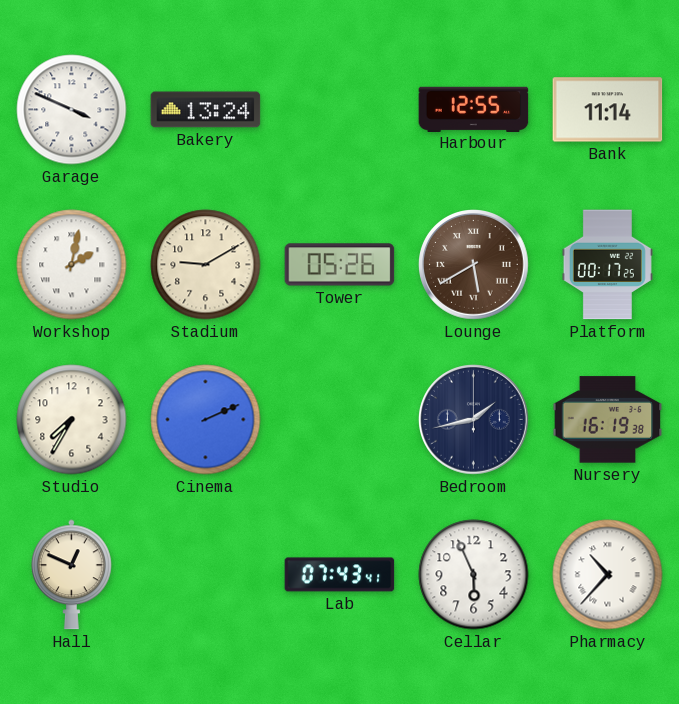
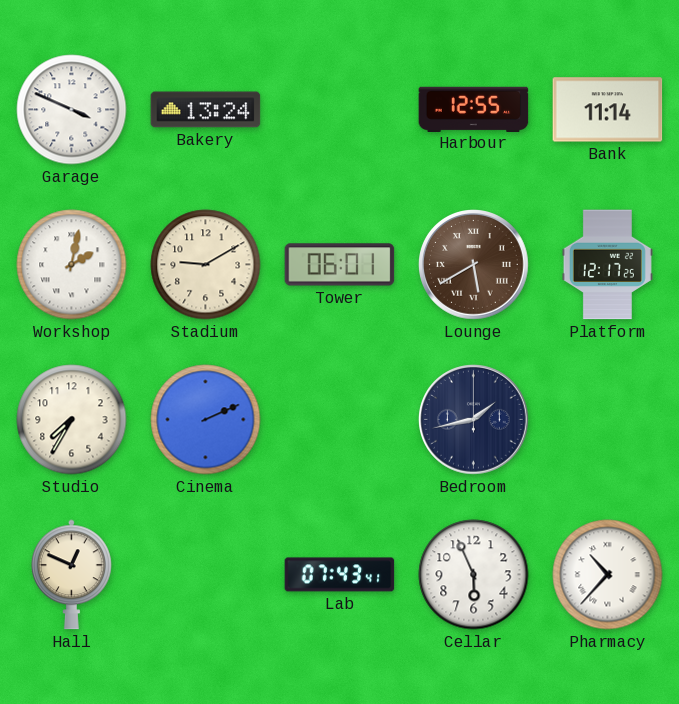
Tower: 05:26 -> 06:01 (340, 265)
Platform: 00:17 -> 12:17 (607, 265)
Nursery: 16:19 -> none (608, 420)
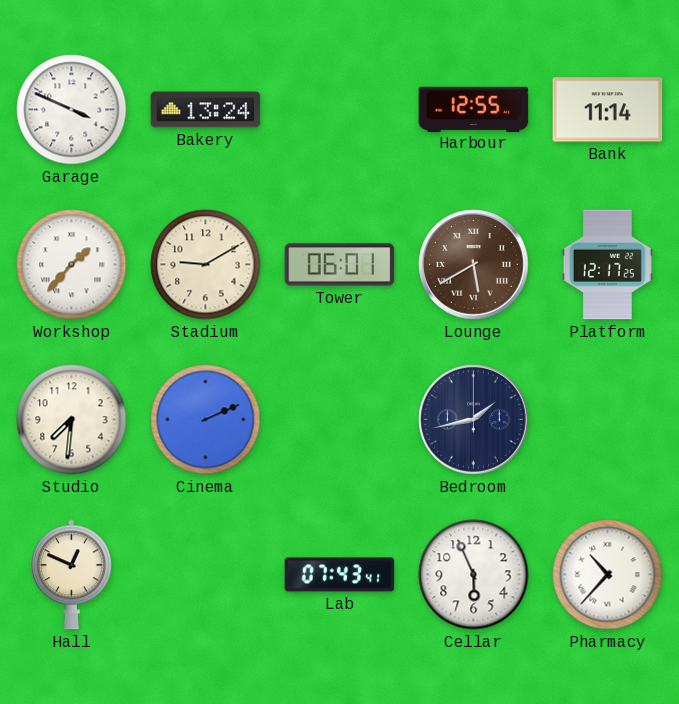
Workshop: 2:02 -> 1:37 (72, 265)
Studio: 7:35 -> 7:31 (72, 420)
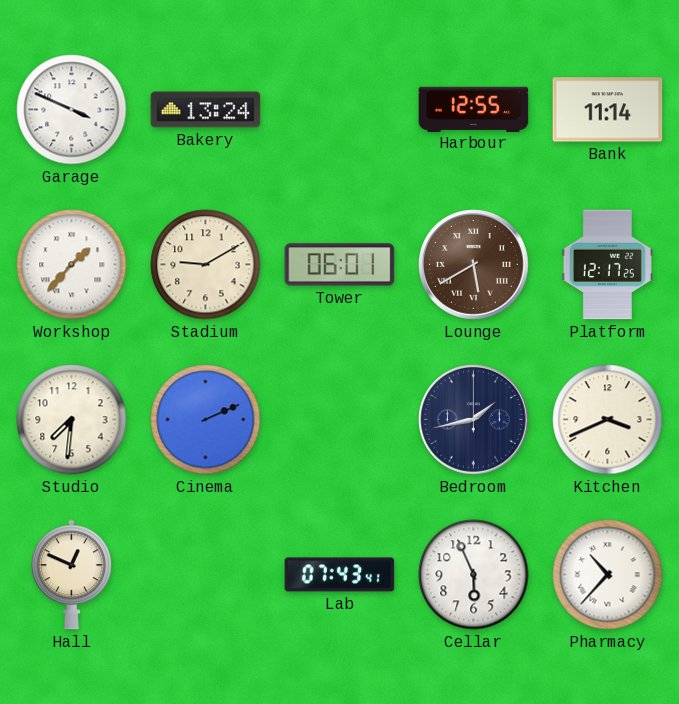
Kitchen: none -> 3:41 (608, 420)
